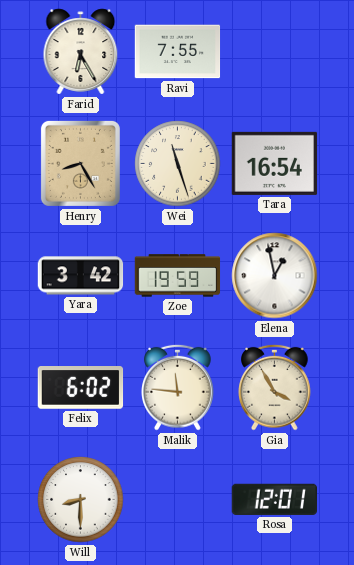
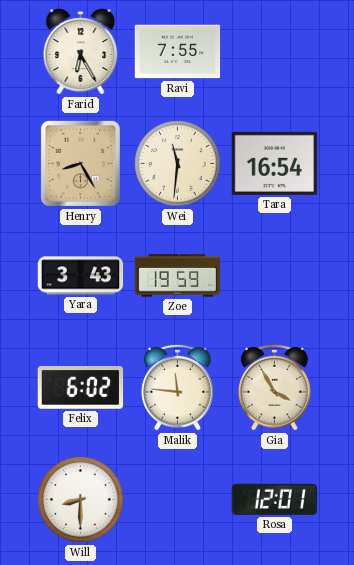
Wei: 11:27 -> 11:31 (178, 164)
Yara: 3:42 -> 3:43 (81, 276)
Elena: 12:58 -> none (275, 276)
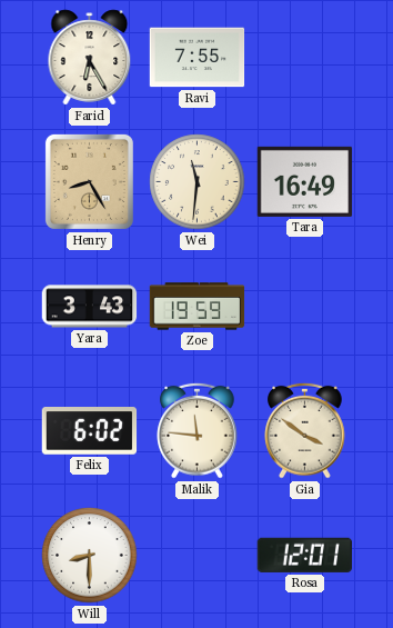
Tara: 16:54 -> 16:49 (305, 181)
Gia: 3:55 -> 3:51 (305, 430)
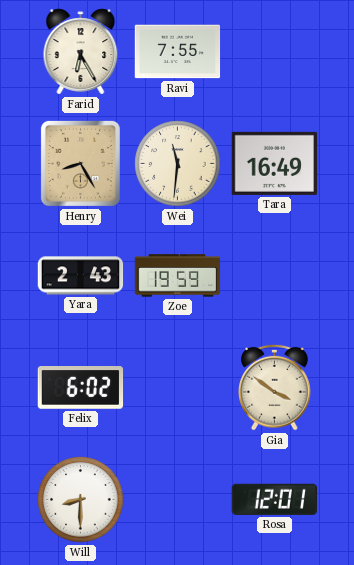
Yara: 3:43 -> 2:43 (81, 276)
Malik: 11:46 -> none (198, 430)
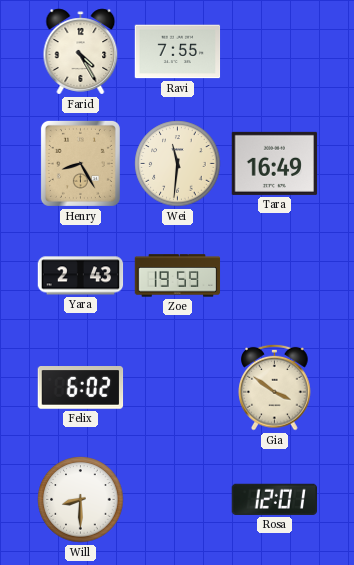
Farid: 6:25 -> 4:25 (81, 52)
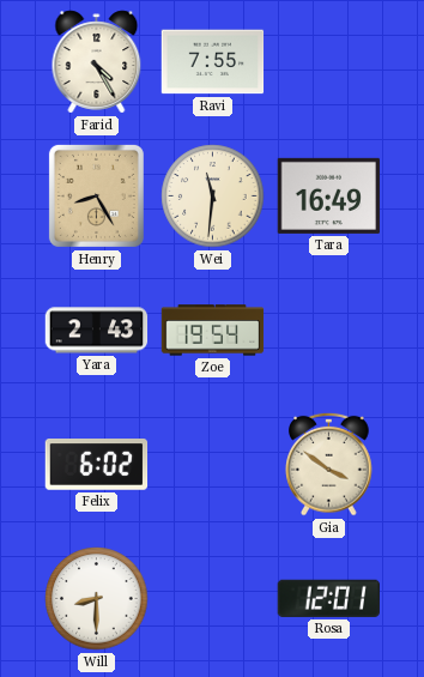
Zoe: 19:59 -> 19:54 (213, 331)
